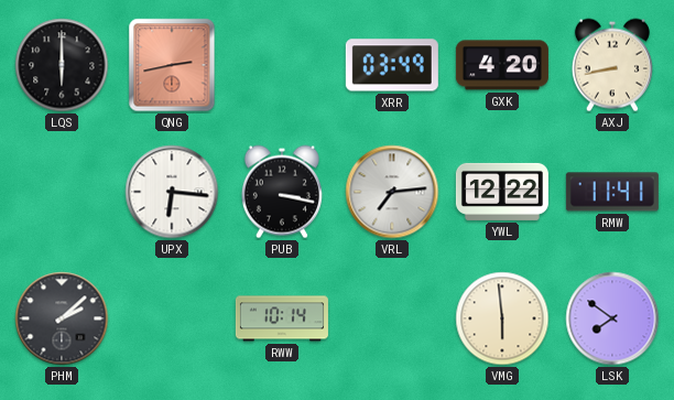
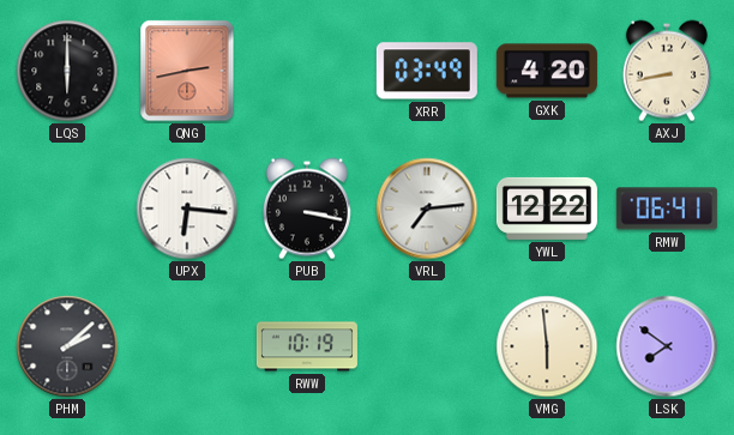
RMW: 11:41 -> 06:41 (667, 209)
RWW: 10:14 -> 10:19 (307, 346)
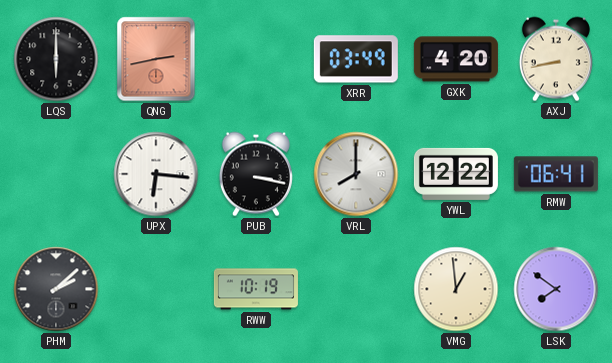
VRL: 7:14 -> 8:00 (356, 174)
VMG: 5:59 -> 12:59 (456, 289)
